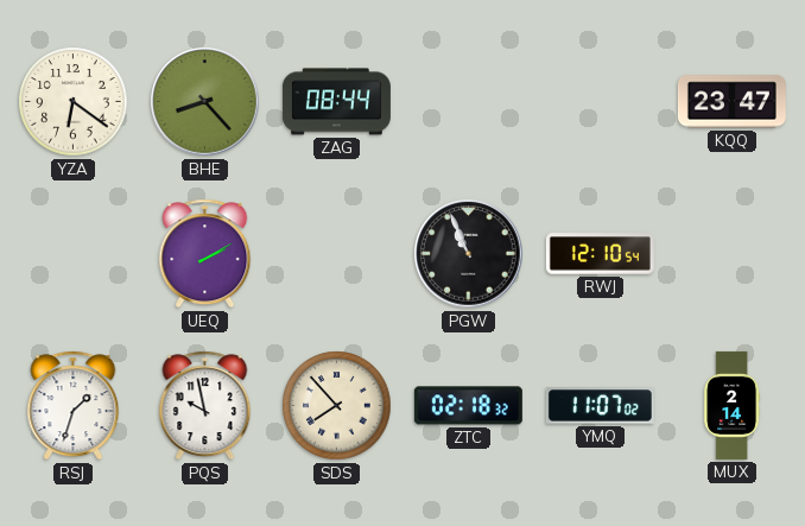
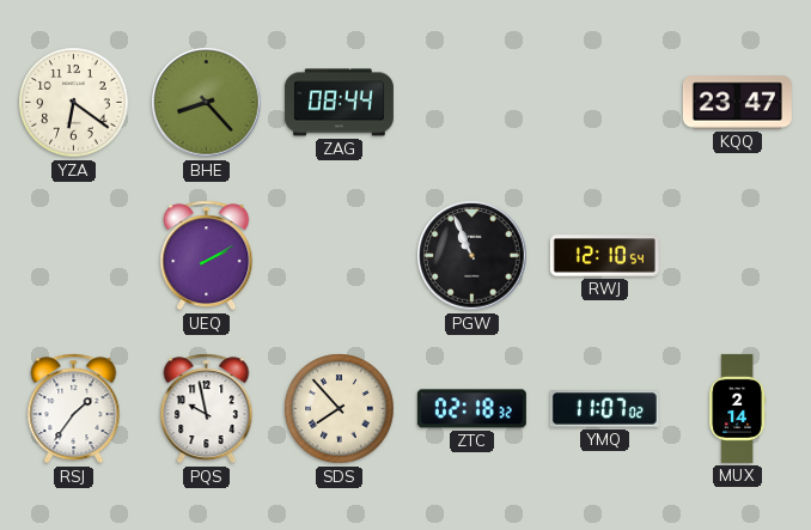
RSJ: 1:33 -> 1:36 (74, 409)
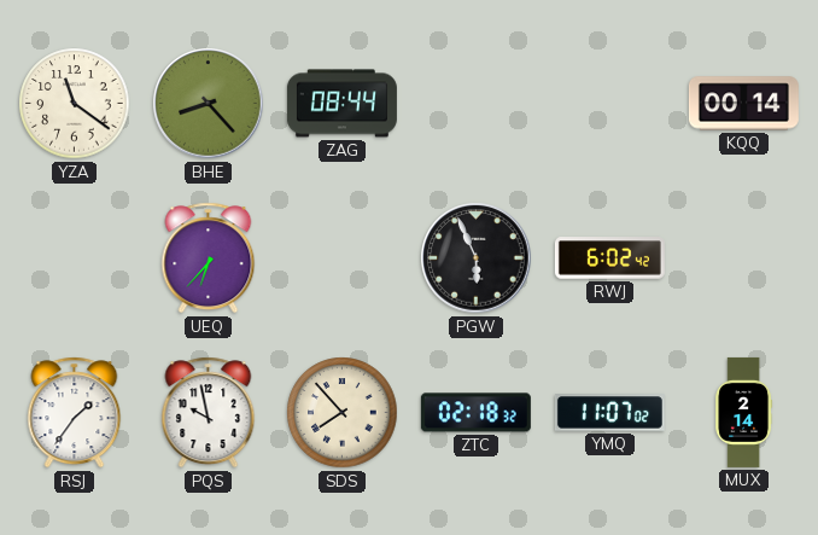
YZA: 6:21 -> 11:21 (75, 104)
KQQ: 23:47 -> 00:14 (743, 104)
UEQ: 2:10 -> 6:37 (209, 258)
PGW: 10:56 -> 5:56 (477, 258)
RWJ: 12:10 -> 6:02 (609, 258)
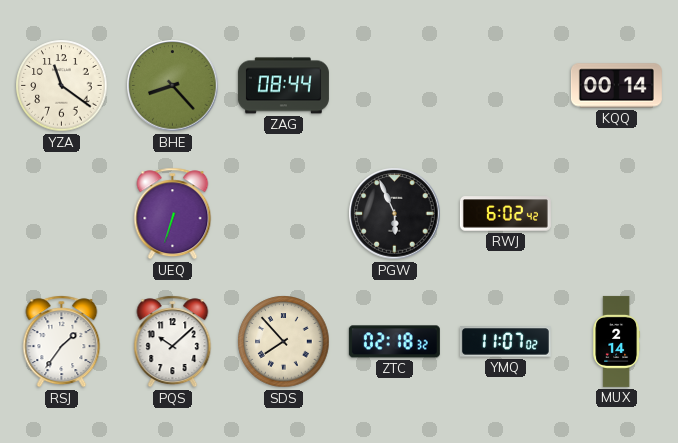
UEQ: 6:37 -> 6:33 (173, 214)
PQS: 9:58 -> 10:08 (173, 342)
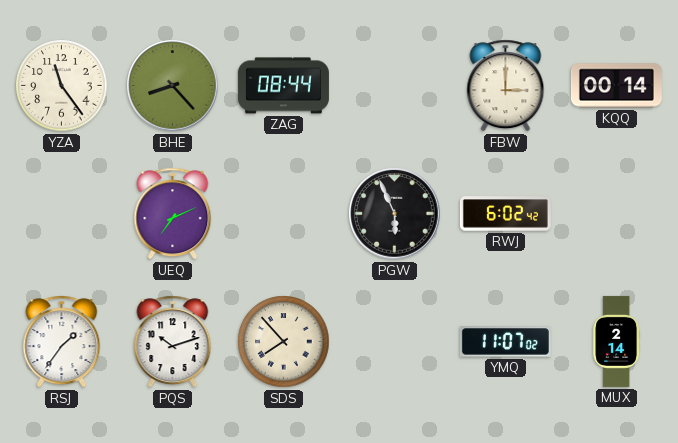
YZA: 11:21 -> 11:24 (62, 86)
FBW: none -> 3:00 (506, 86)
UEQ: 6:33 -> 7:11 (173, 214)
PQS: 10:08 -> 10:12 (173, 342)
ZTC: 02:18 -> none (394, 342)
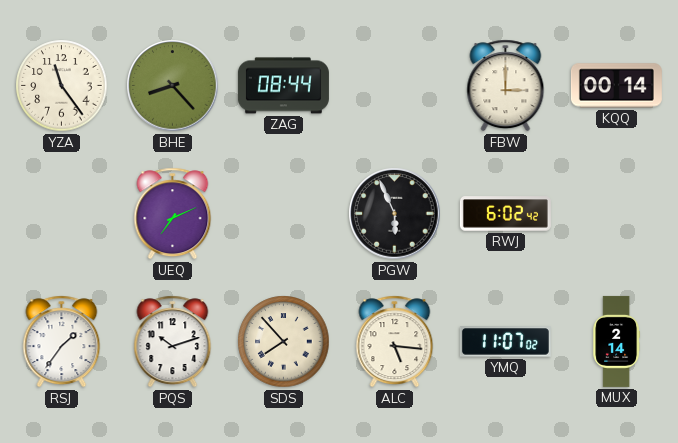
ALC: none -> 5:16 (395, 342)
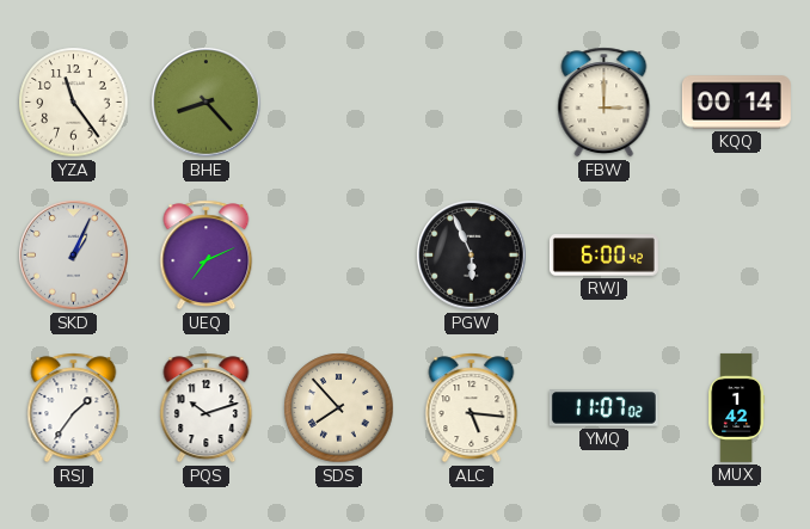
ZAG: 08:44 -> none (283, 86)
SKD: none -> 1:04 (74, 256)
RWJ: 6:02 -> 6:00 (603, 256)
MUX: 2:14 -> 1:42 (737, 407)
